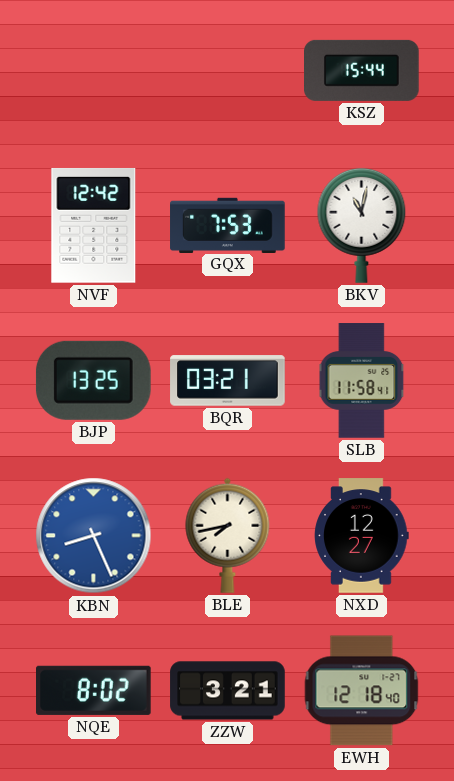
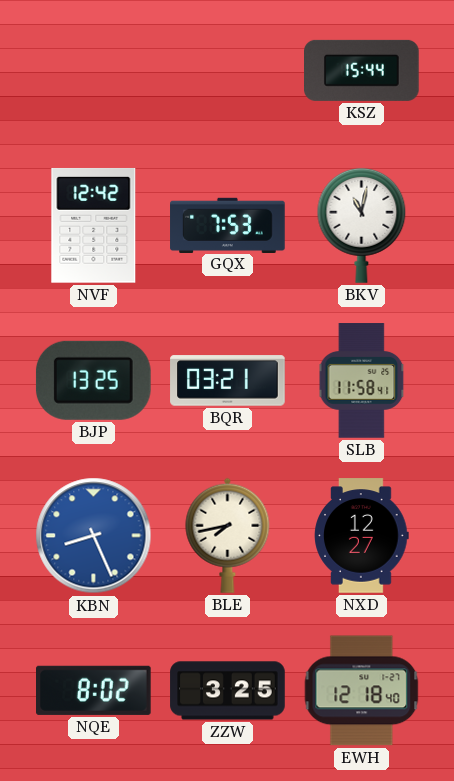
ZZW: 3:21 -> 3:25 (228, 691)
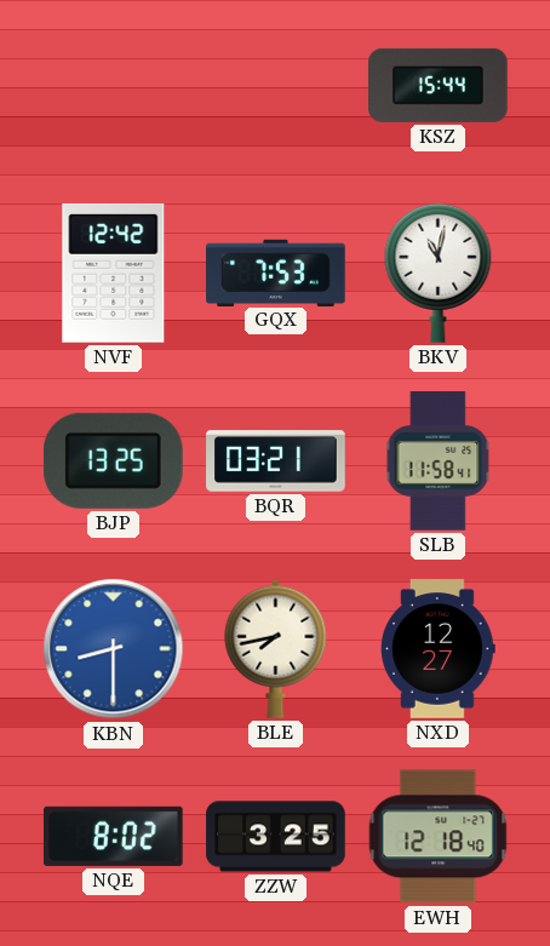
KBN: 8:26 -> 8:30 (114, 649)
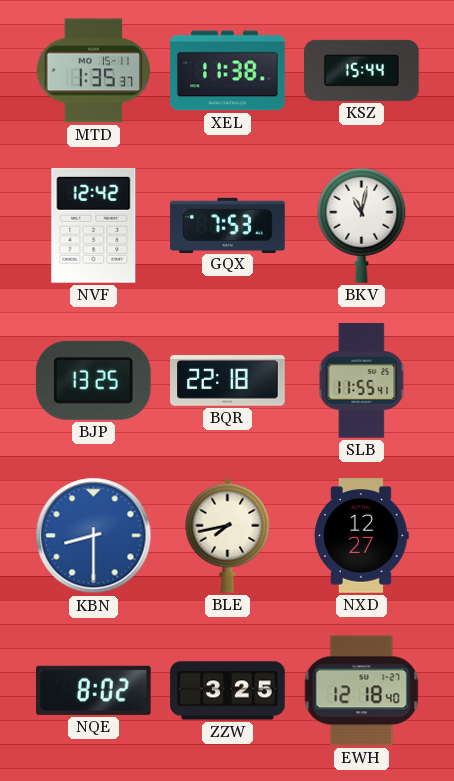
MTD: none -> 1:35 (94, 71)
XEL: none -> 11:38 (228, 71)
BQR: 03:21 -> 22:18 (228, 381)
SLB: 11:58 -> 11:55 (362, 381)
